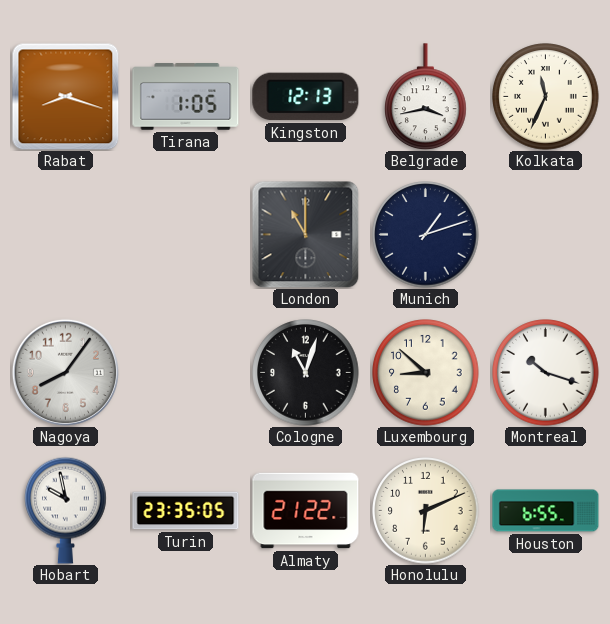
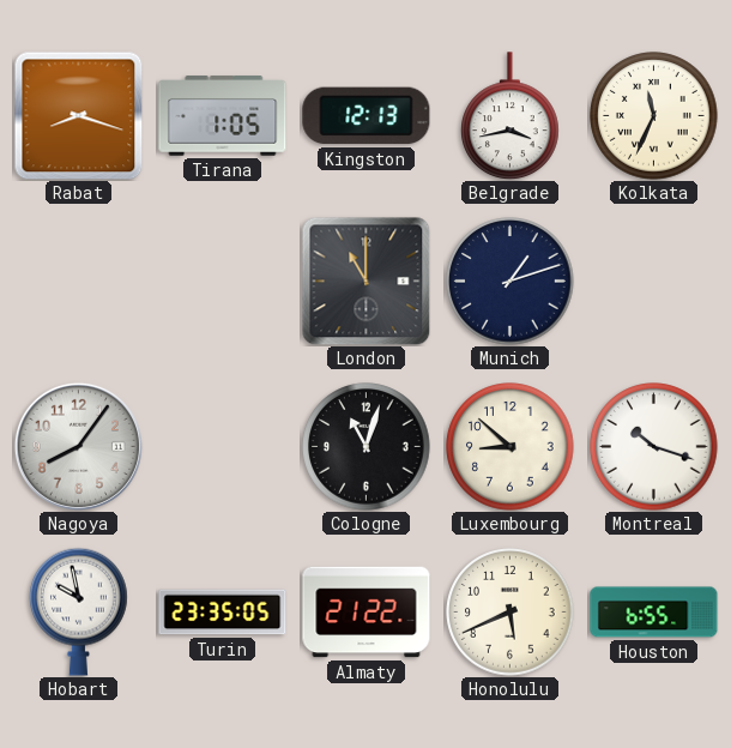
Honolulu: 6:11 -> 5:41 (511, 613)
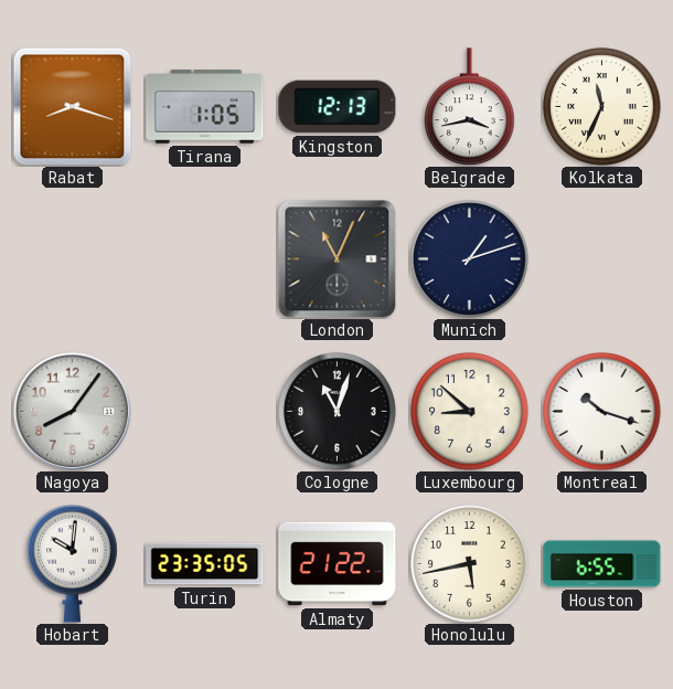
London: 11:00 -> 11:04 (336, 258)
Hobart: 9:58 -> 10:01 (73, 563)
Honolulu: 5:41 -> 5:43 (470, 564)
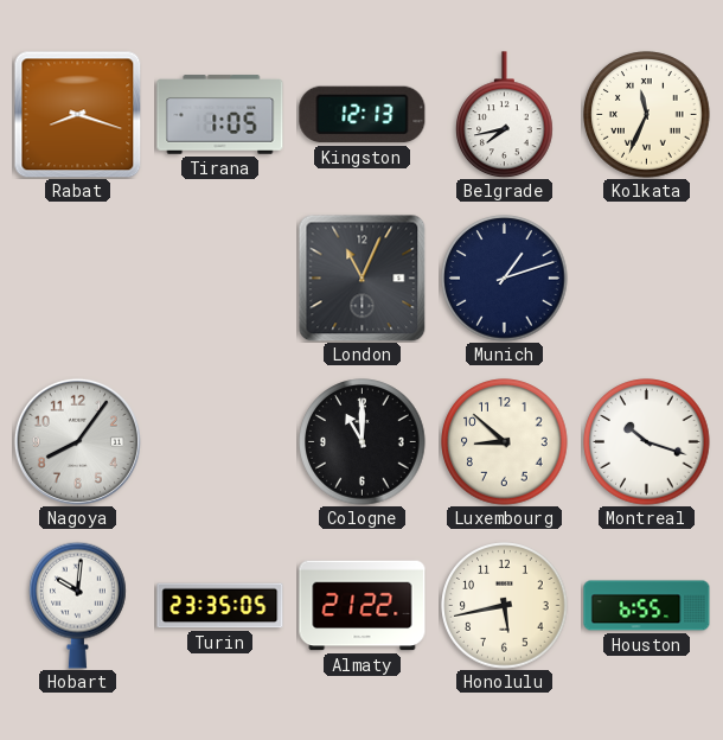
Belgrade: 3:43 -> 7:43 (505, 115)
Cologne: 11:03 -> 11:00 (363, 442)
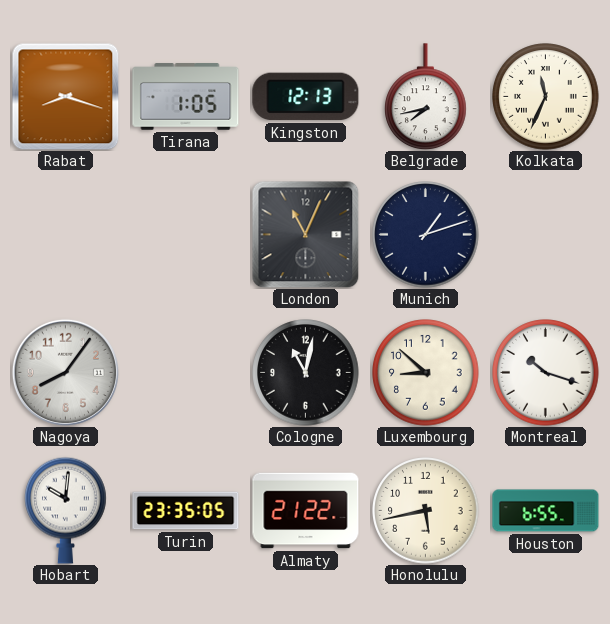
Cologne: 11:00 -> 11:02 (306, 373)
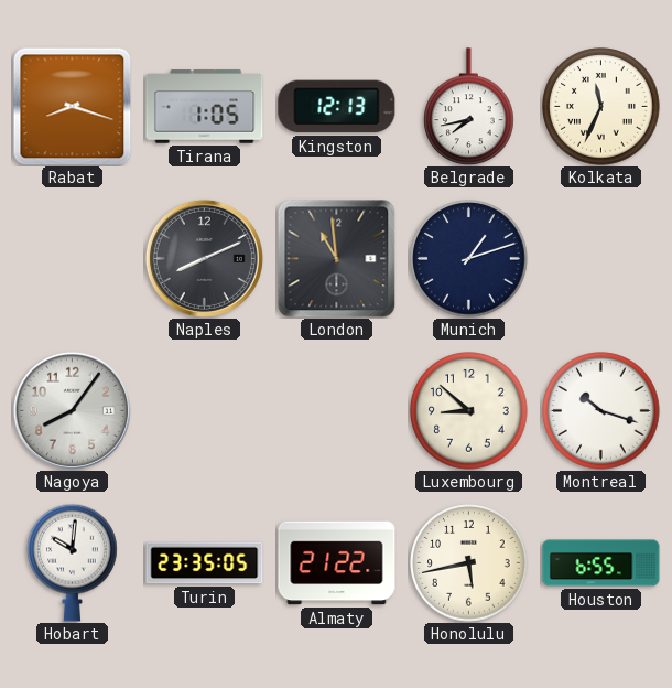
Naples: none -> 8:11 (204, 258)
London: 11:04 -> 10:59 (336, 258)
Cologne: 11:02 -> none (306, 373)
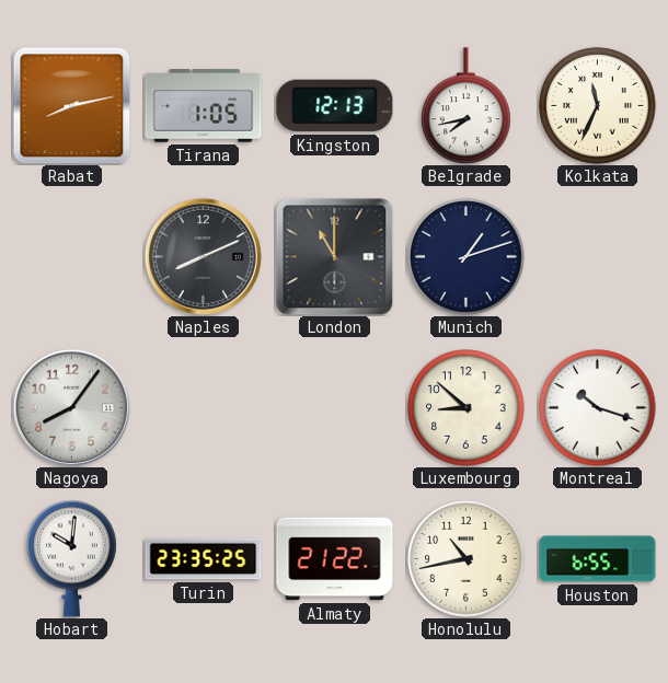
Rabat: 8:18 -> 8:13 (71, 105)
London: 10:59 -> 11:00 (334, 256)
Turin: 23:35:05 -> 23:35:25 (204, 559)
Honolulu: 5:43 -> 10:43 (467, 559)
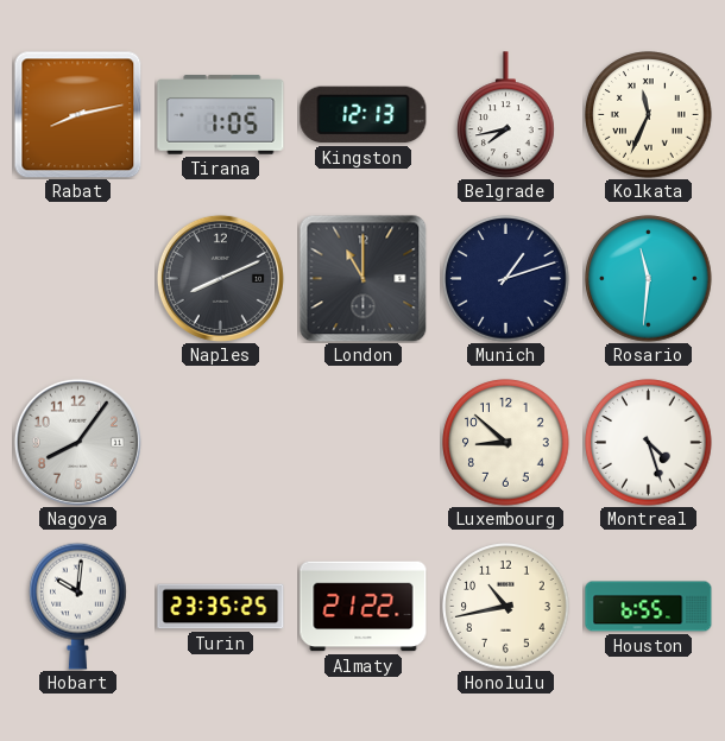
Rosario: none -> 11:31 (649, 279)
Montreal: 10:18 -> 4:27 (649, 443)
